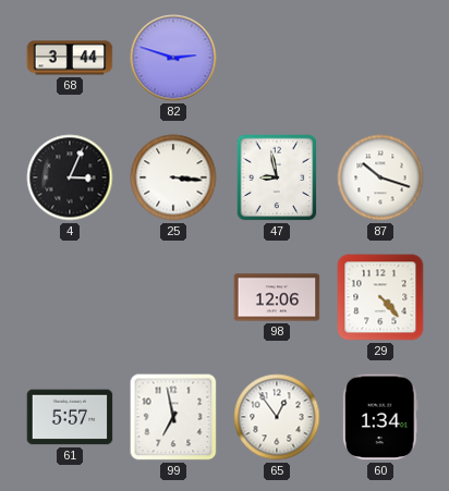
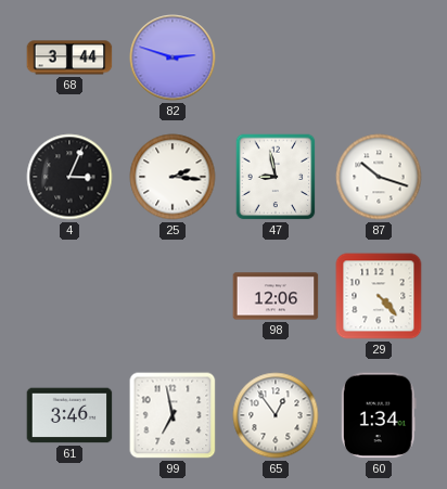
25: 3:16 -> 2:16 (173, 177)
61: 5:57 -> 3:46 (69, 415)
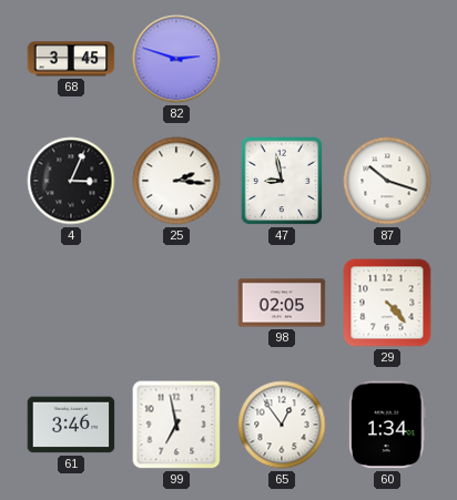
68: 3:44 -> 3:45 (71, 59)
98: 12:06 -> 02:05 (282, 303)
